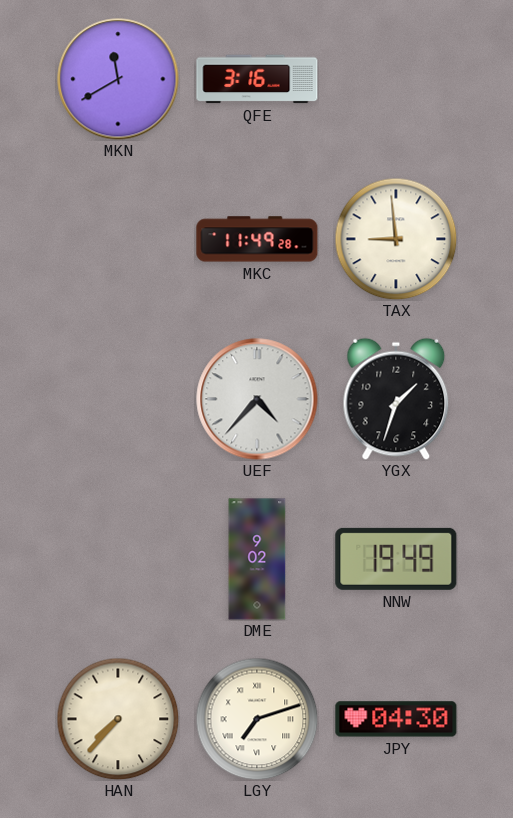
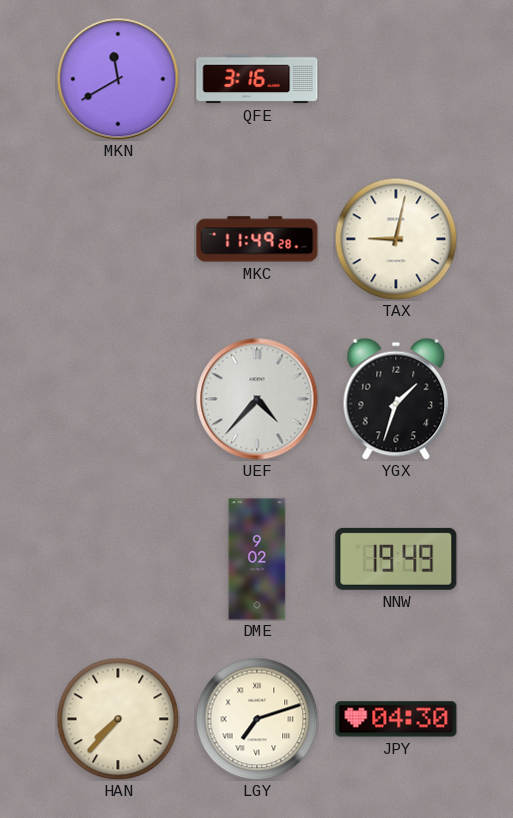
TAX: 8:59 -> 9:02 (396, 239)
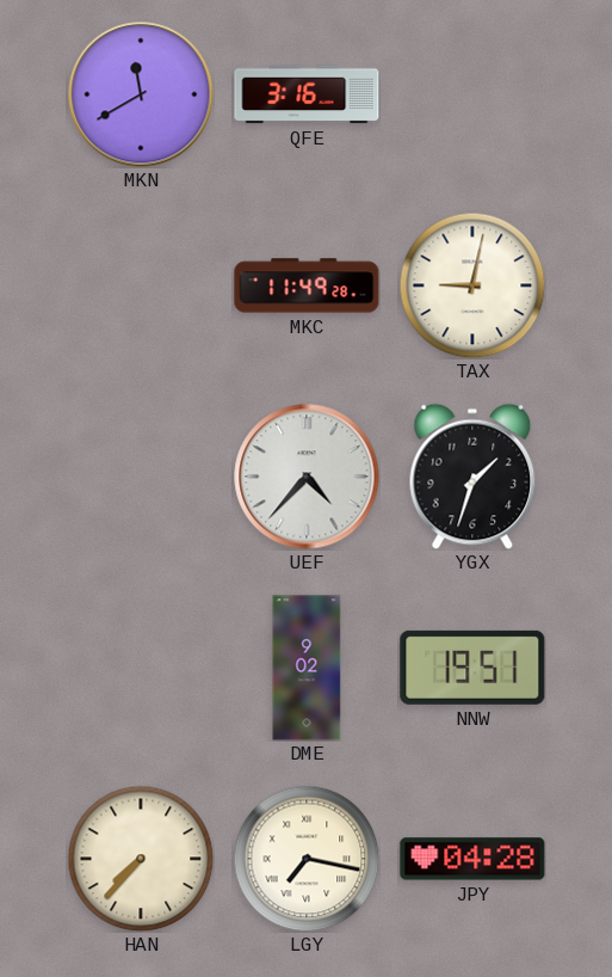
NNW: 19:49 -> 19:51 (472, 668)
LGY: 7:12 -> 7:17 (307, 859)
JPY: 04:30 -> 04:28 (472, 859)
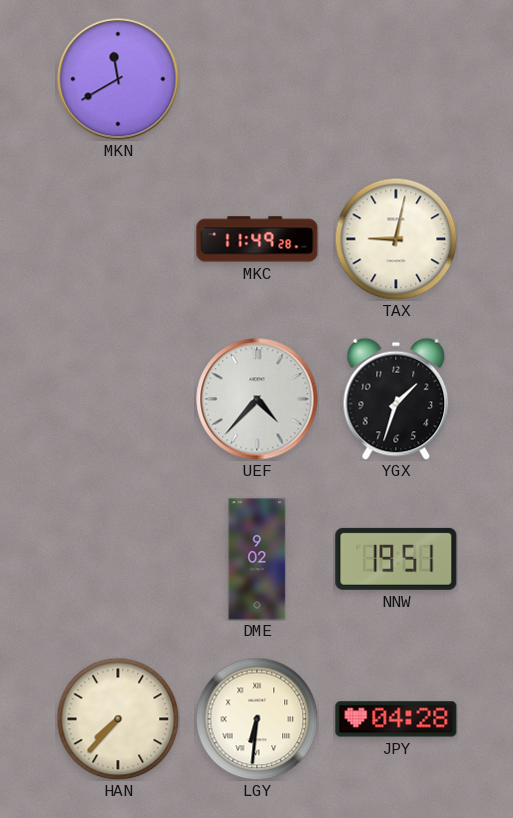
QFE: 3:16 -> none (307, 94)
LGY: 7:17 -> 6:31 (257, 719)
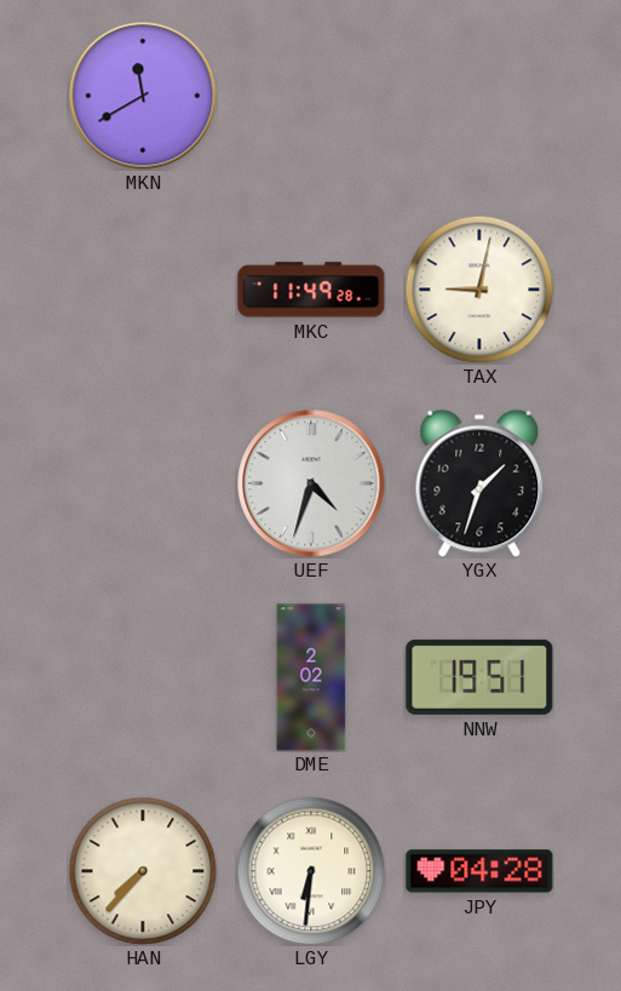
UEF: 4:37 -> 4:33 (311, 483)
DME: 9:02 -> 2:02 (311, 677)
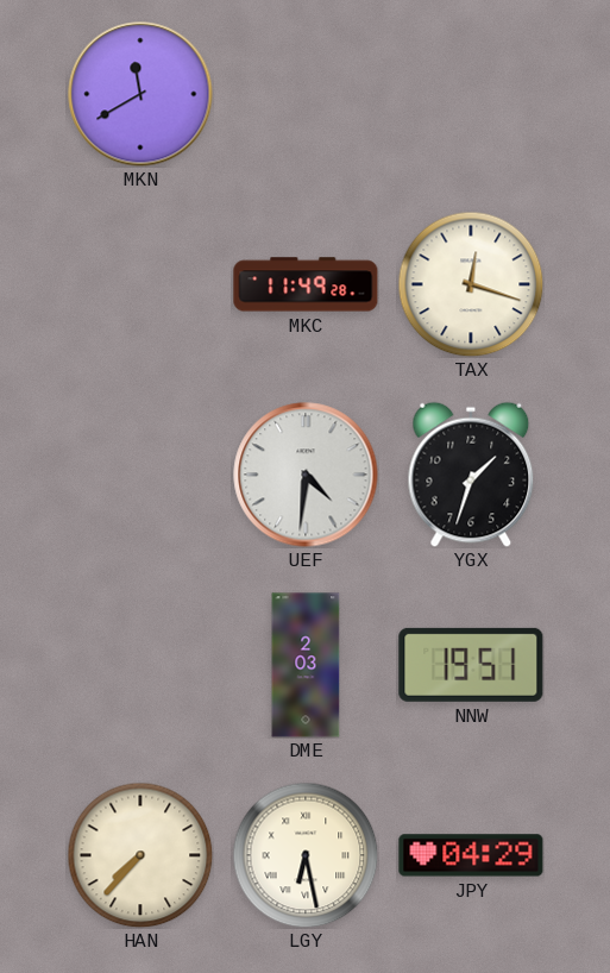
TAX: 9:02 -> 12:18 (471, 284)
UEF: 4:33 -> 4:31 (306, 475)
DME: 2:02 -> 2:03 (306, 665)
LGY: 6:31 -> 6:28 (306, 855)
JPY: 04:28 -> 04:29 (471, 855)
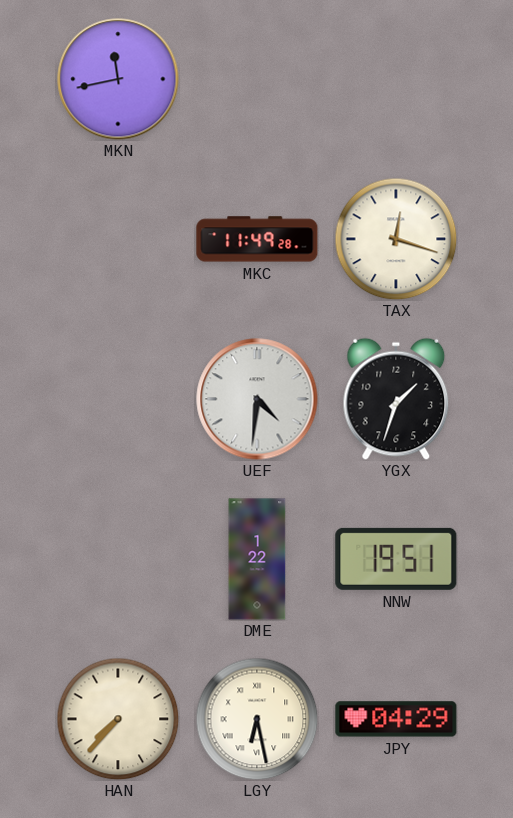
MKN: 11:40 -> 11:43 (118, 79)
DME: 2:03 -> 1:22 (257, 559)
